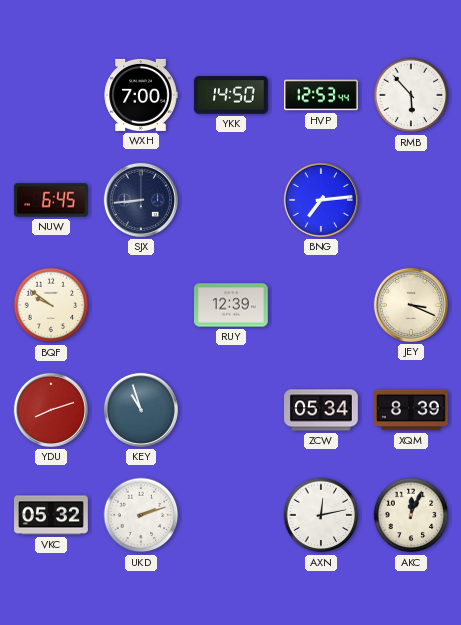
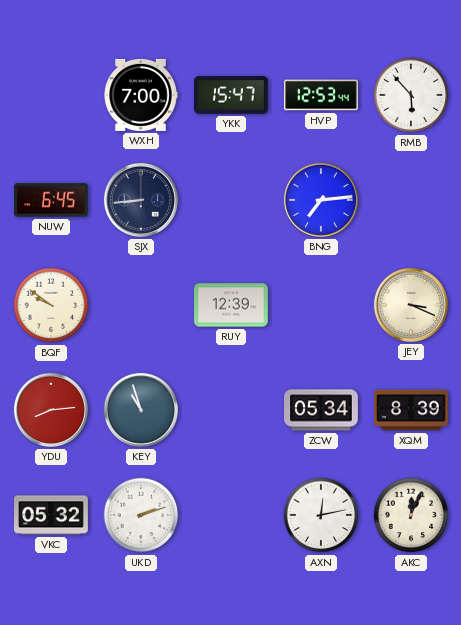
YKK: 14:50 -> 15:47 (232, 95)
YDU: 8:12 -> 8:14 (51, 410)
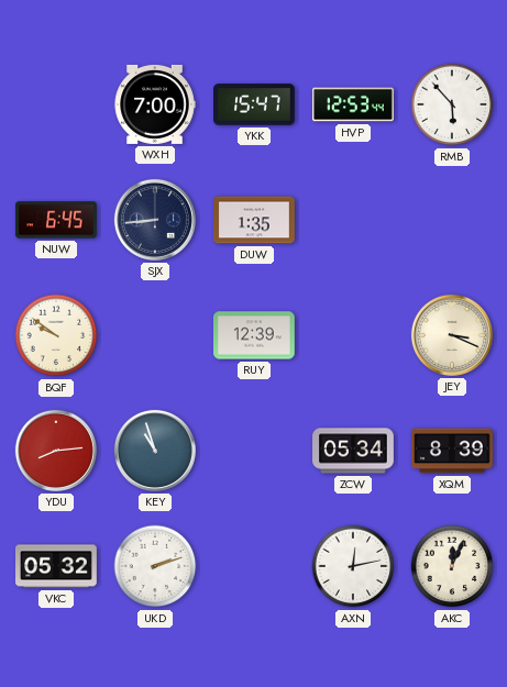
DUW: none -> 1:35 (255, 220)
BNG: 7:14 -> none (321, 200)
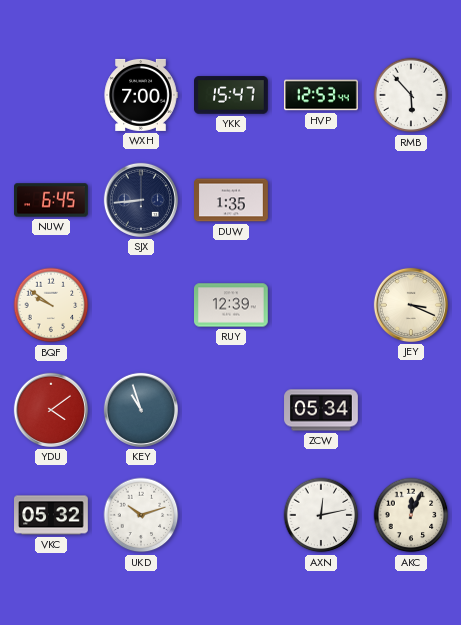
YDU: 8:14 -> 4:09 (51, 410)
XQM: 8:39 -> none (453, 451)
UKD: 2:12 -> 10:12 (141, 515)
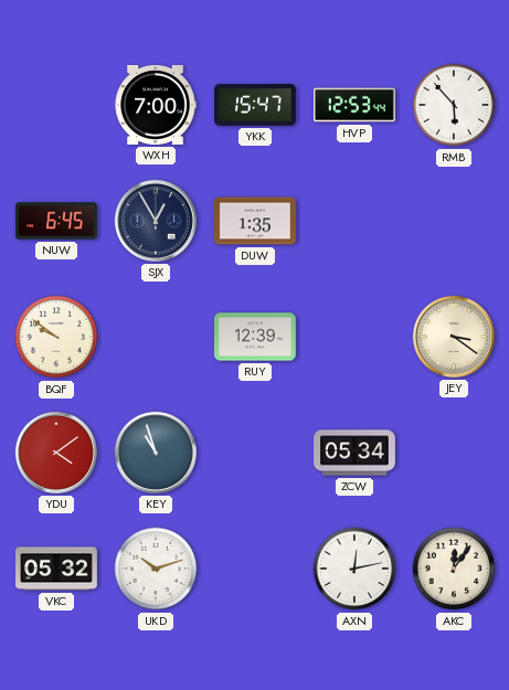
SJX: 8:44 -> 12:55 (156, 221)
JEY: 3:19 -> 3:21 (454, 337)
AKC: 12:04 -> 12:06 (454, 569)
